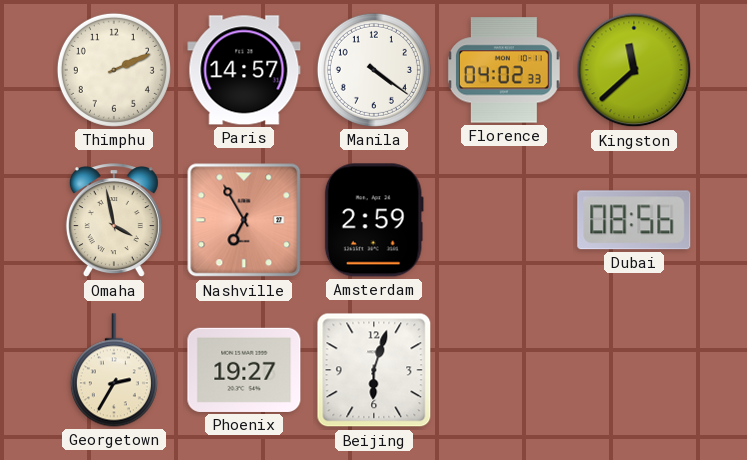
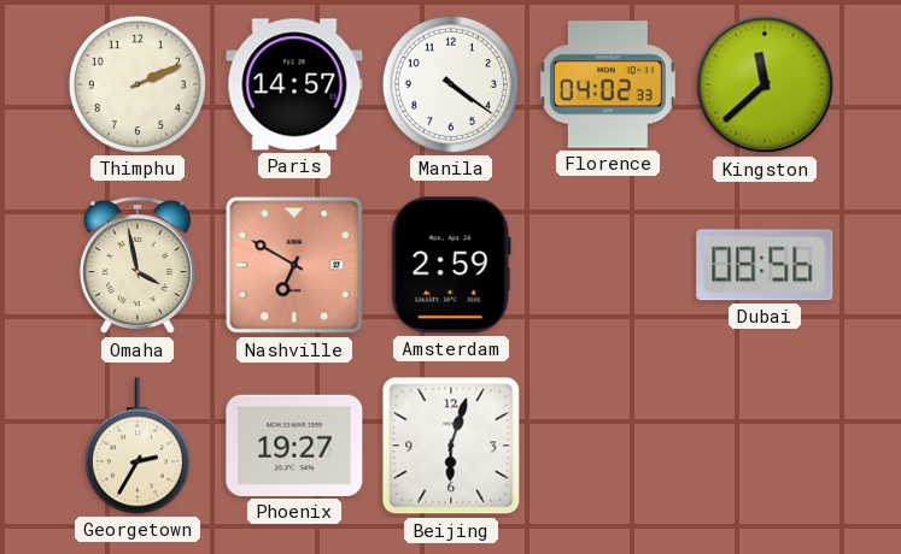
Nashville: 6:55 -> 6:50 (294, 265)
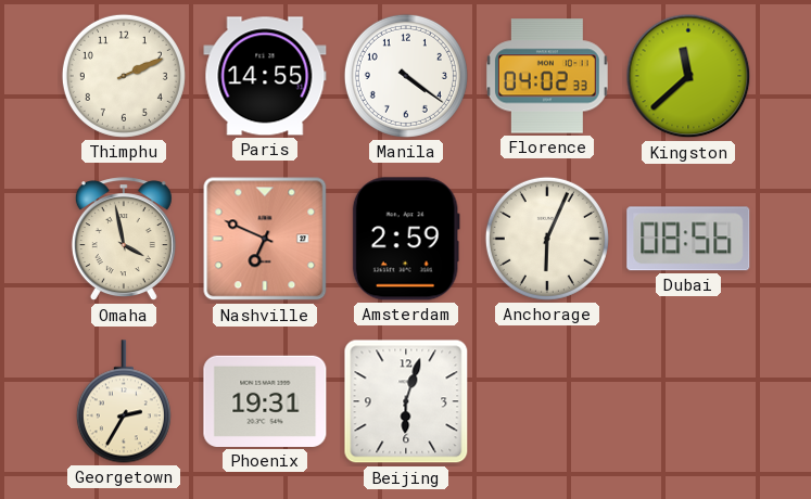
Paris: 14:57 -> 14:55 (265, 76)
Nashville: 6:50 -> 6:49 (265, 239)
Anchorage: none -> 6:04 (547, 239)
Phoenix: 19:27 -> 19:31 (265, 401)
